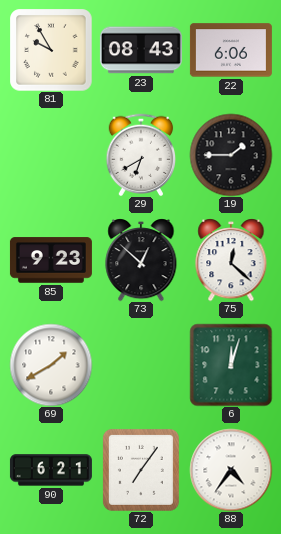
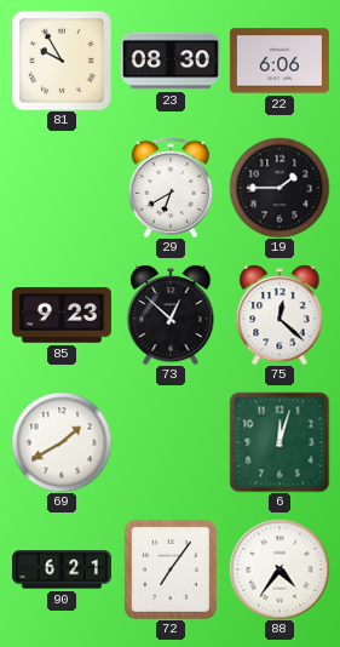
23: 08:43 -> 08:30 (171, 61)
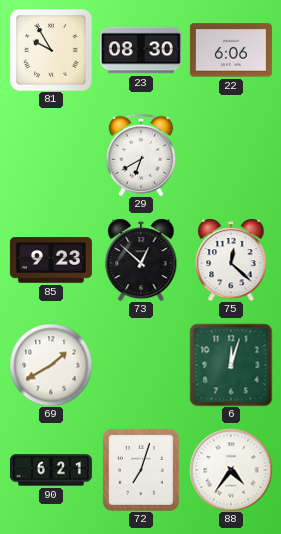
19: 1:45 -> none (280, 188)
72: 7:06 -> 7:03 (141, 470)
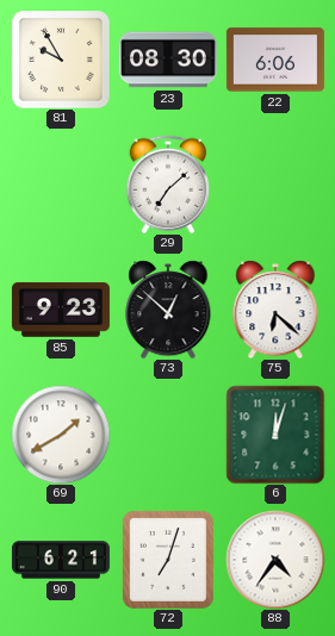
29: 6:40 -> 7:08 (168, 185)
75: 12:22 -> 6:22 (275, 310)
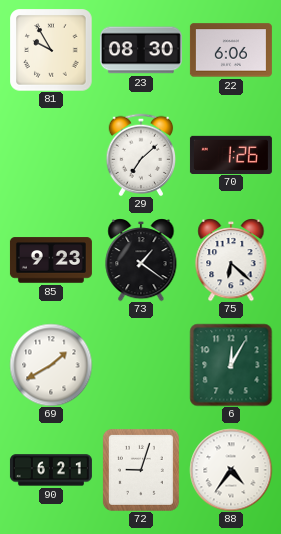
70: none -> 1:26 (231, 154)
73: 12:52 -> 1:21 (141, 260)
6: 12:03 -> 12:05 (231, 365)
72: 7:03 -> 9:03 (141, 470)
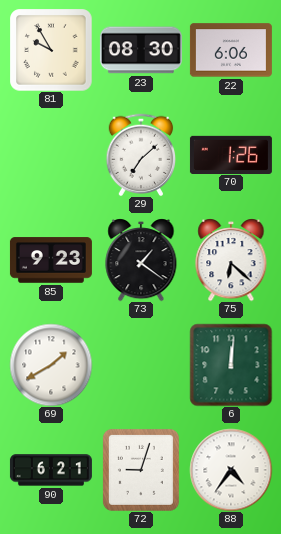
6: 12:05 -> 12:01 (231, 365)
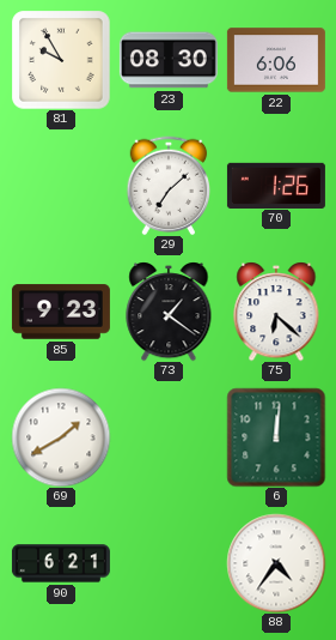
72: 9:03 -> none (141, 470)
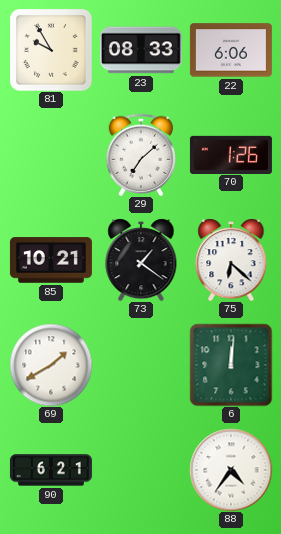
23: 08:30 -> 08:33 (141, 50)
85: 9:23 -> 10:21 (51, 260)
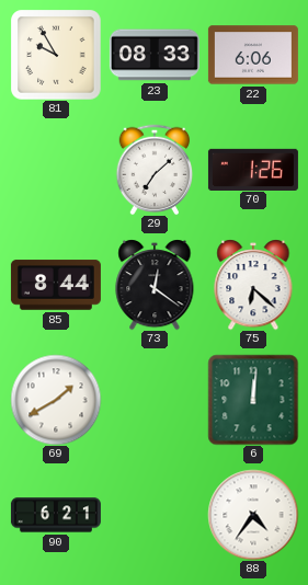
85: 10:21 -> 8:44 (56, 285)
73: 1:21 -> 12:21 (155, 285)
